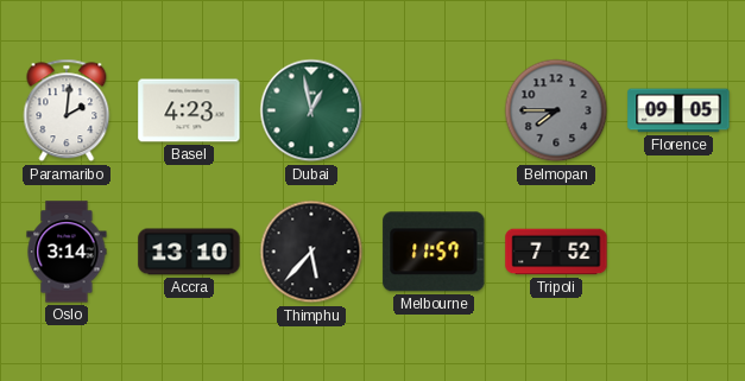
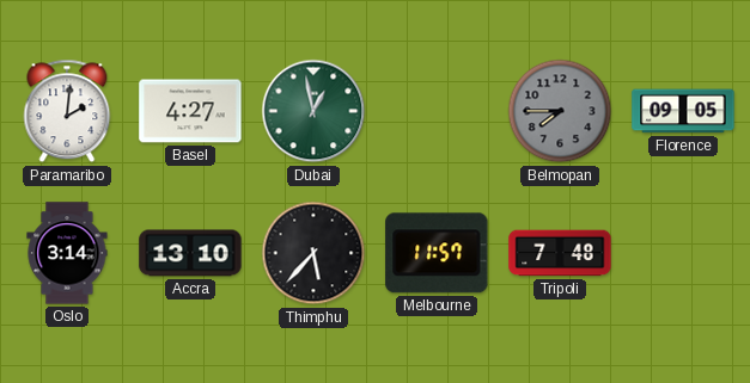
Basel: 4:23 -> 4:27 (190, 111)
Tripoli: 7:52 -> 7:48 (560, 253)
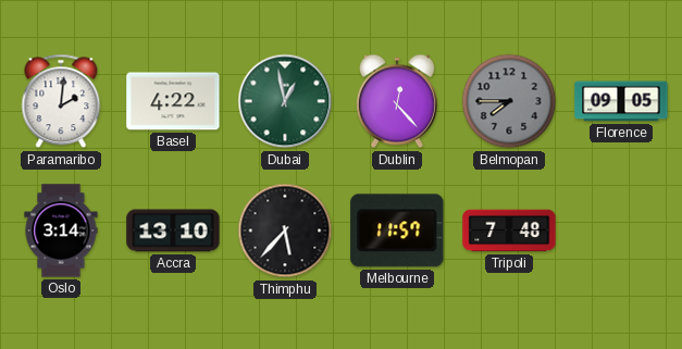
Basel: 4:27 -> 4:22 (173, 101)
Dublin: none -> 12:23 (397, 101)
